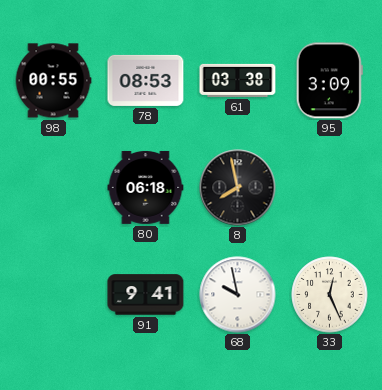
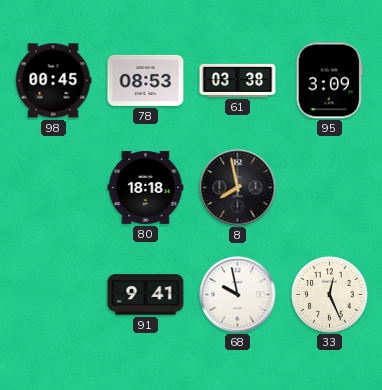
98: 00:55 -> 00:45 (53, 81)
80: 06:18 -> 18:18 (146, 187)
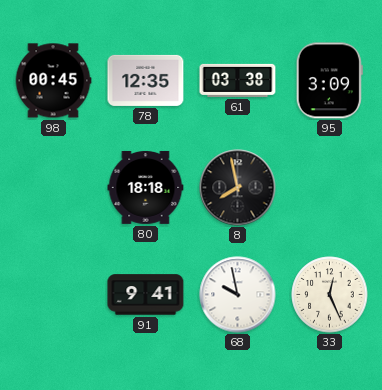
78: 08:53 -> 12:35 (146, 80)
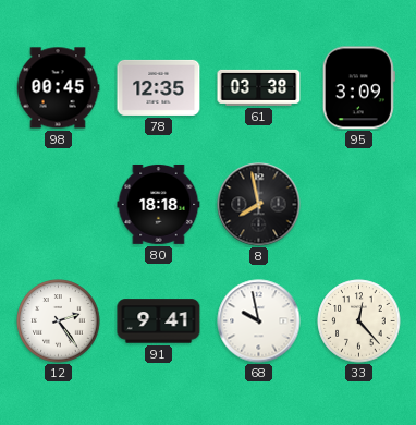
12: none -> 2:24 (59, 321)
33: 12:26 -> 12:23 (359, 321)
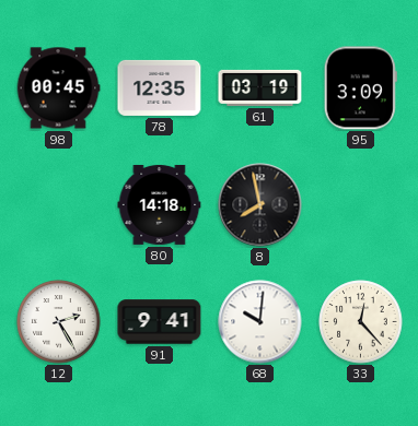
61: 03:38 -> 03:19 (260, 87)
80: 18:18 -> 14:18 (160, 204)
12: 2:24 -> 2:25 (59, 322)
68: 9:58 -> 10:01 (260, 322)
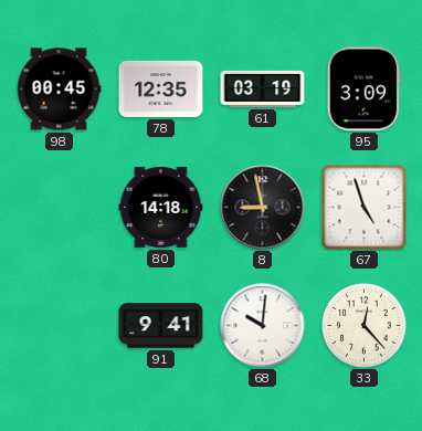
8: 7:58 -> 8:58 (263, 208)
67: none -> 4:57 (363, 207)
12: 2:25 -> none (59, 322)
